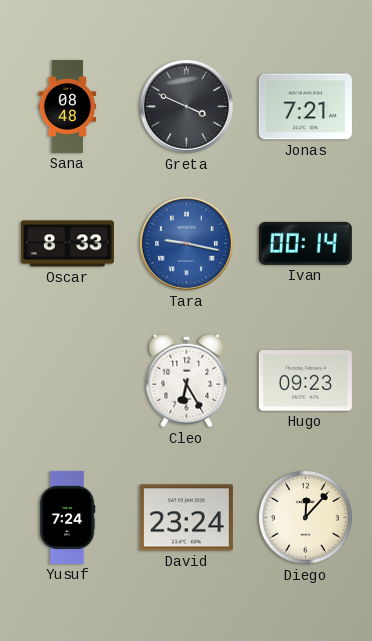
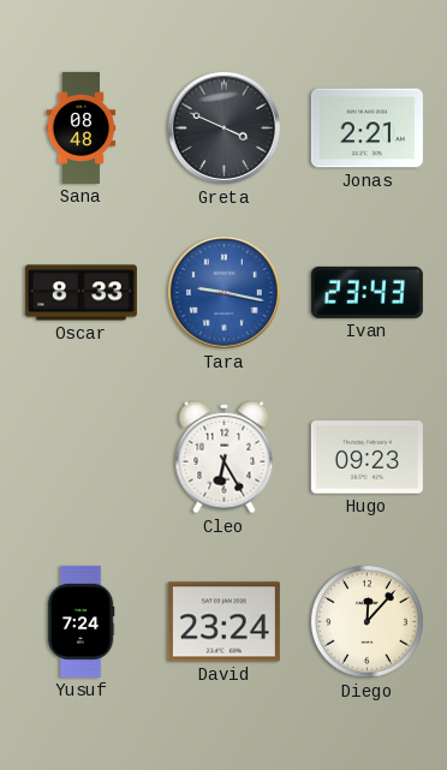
Jonas: 7:21 -> 2:21 (366, 129)
Ivan: 00:14 -> 23:43 (366, 292)
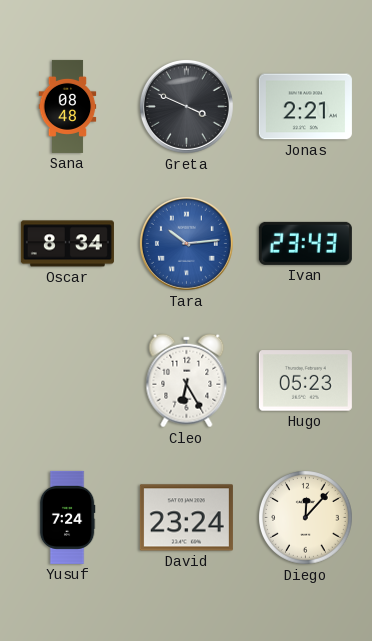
Oscar: 8:33 -> 8:34 (67, 244)
Tara: 9:17 -> 10:14 (186, 243)
Hugo: 09:23 -> 05:23 (305, 381)
